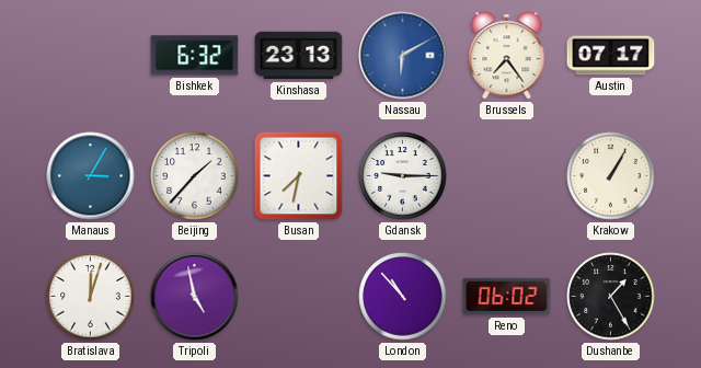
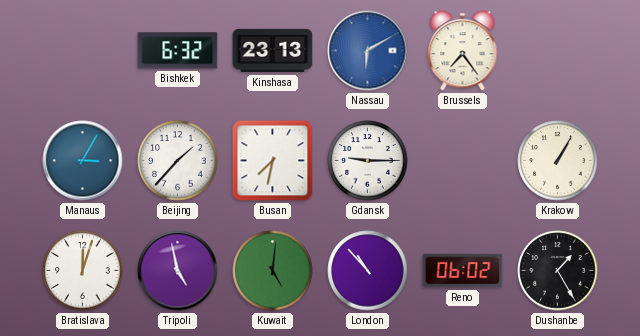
Austin: 07:17 -> none (611, 56)
Kuwait: none -> 5:01 (273, 271)
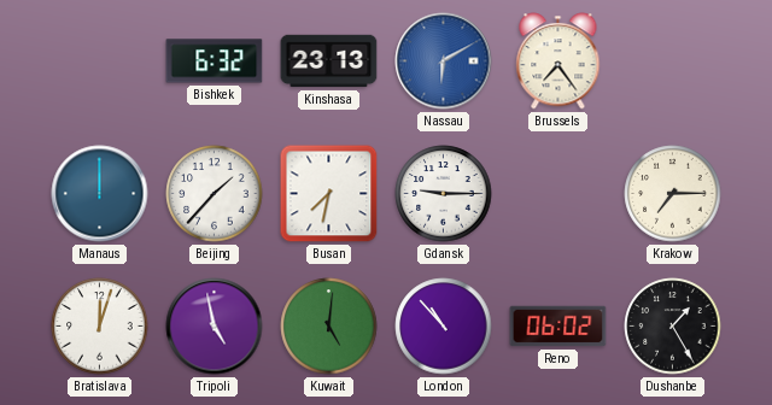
Manaus: 3:05 -> 12:00 (100, 194)
Krakow: 1:05 -> 7:15 (673, 194)
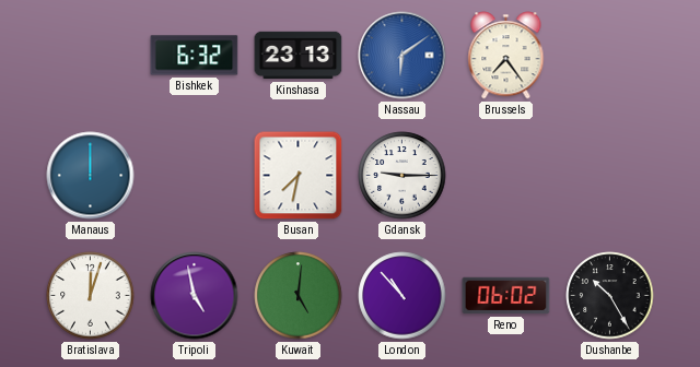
Nassau: 6:10 -> 6:09 (402, 56)
Beijing: 1:37 -> none (215, 194)
Krakow: 7:15 -> none (673, 194)
Dushanbe: 1:25 -> 10:25 (610, 296)
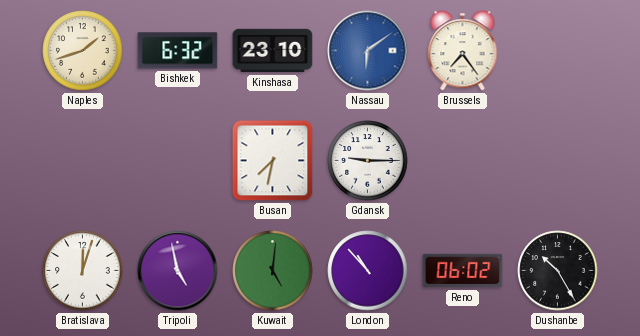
Naples: none -> 1:42 (83, 51)
Kinshasa: 23:13 -> 23:10 (273, 51)
Manaus: 12:00 -> none (91, 176)
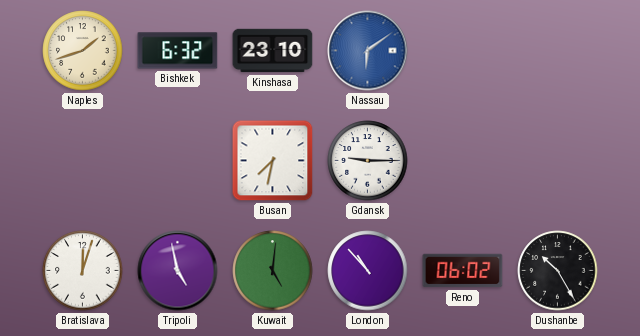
Brussels: 7:24 -> none (463, 51)
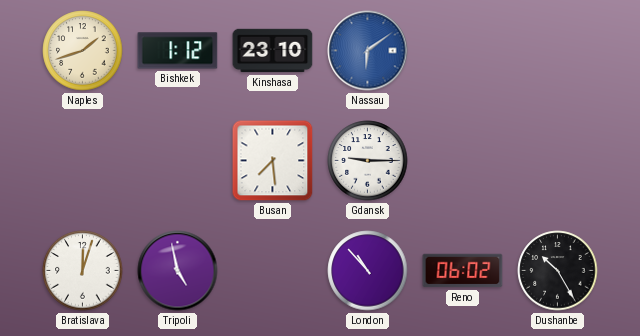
Bishkek: 6:32 -> 1:12 (178, 51)
Busan: 7:32 -> 7:29 (273, 161)
Kuwait: 5:01 -> none (273, 271)
